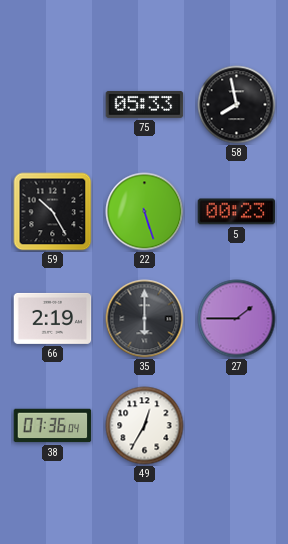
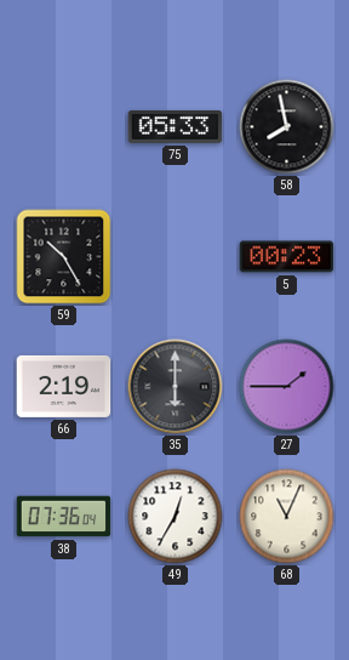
22: 5:27 -> none (145, 212)
68: none -> 11:04 (287, 517)
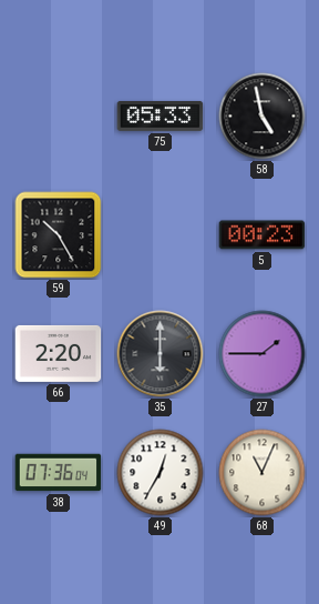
58: 7:58 -> 4:58 (263, 117)
66: 2:19 -> 2:20 (59, 353)
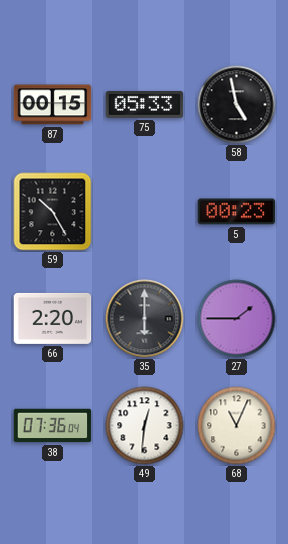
87: none -> 00:15 (53, 105)
49: 12:35 -> 12:31 (145, 426)
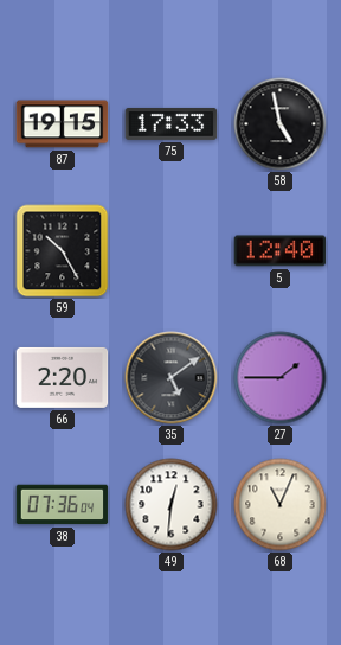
87: 00:15 -> 19:15 (63, 124)
75: 05:33 -> 17:33 (172, 123)
5: 00:23 -> 12:40 (281, 251)
35: 6:00 -> 5:09 (172, 378)
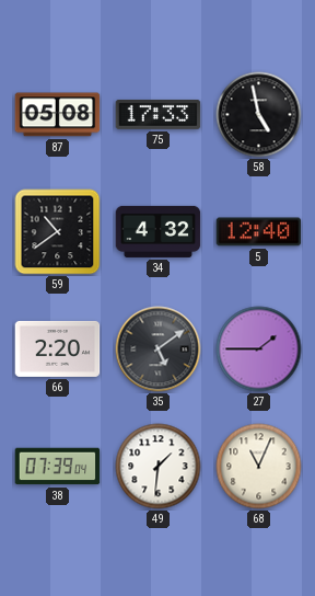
87: 19:15 -> 05:08 (58, 115)
59: 10:25 -> 10:39 (58, 232)
34: none -> 4:32 (159, 231)
38: 07:36 -> 07:39 (58, 467)
49: 12:31 -> 1:31 (159, 467)
